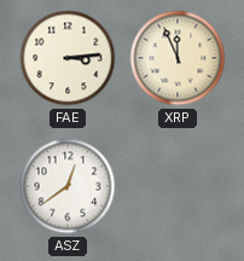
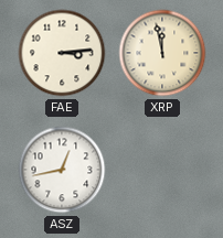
XRP: 11:56 -> 11:58 (162, 53)
ASZ: 12:39 -> 12:43 (62, 170)
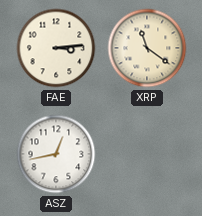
XRP: 11:58 -> 11:21 (147, 48)
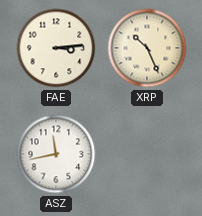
XRP: 11:21 -> 10:26 (147, 48)
ASZ: 12:43 -> 11:43 (56, 154)
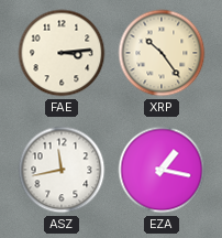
XRP: 10:26 -> 10:24 (162, 53)
EZA: none -> 1:17 (162, 170)
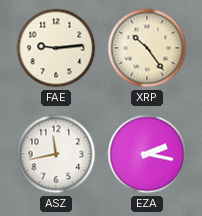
FAE: 3:14 -> 9:14 (56, 48)
EZA: 1:17 -> 2:17 (147, 154)
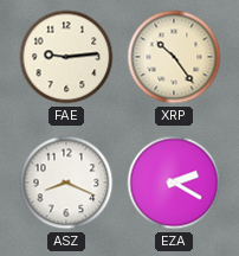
ASZ: 11:43 -> 8:19 (66, 183)
EZA: 2:17 -> 2:20 (174, 183)
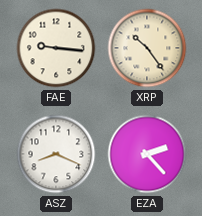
FAE: 9:14 -> 9:16 (56, 48)
EZA: 2:20 -> 2:23 (147, 154)
